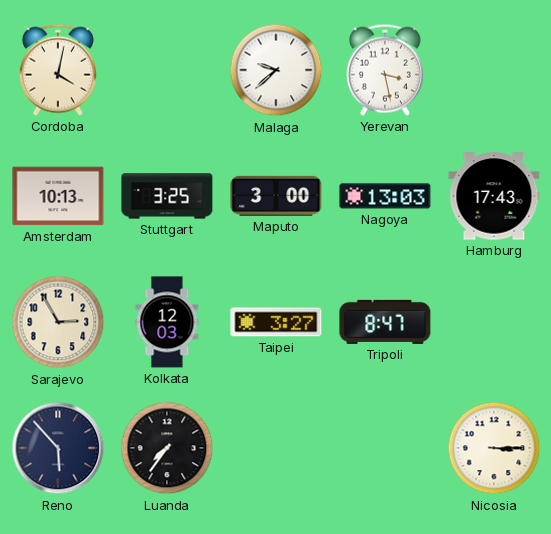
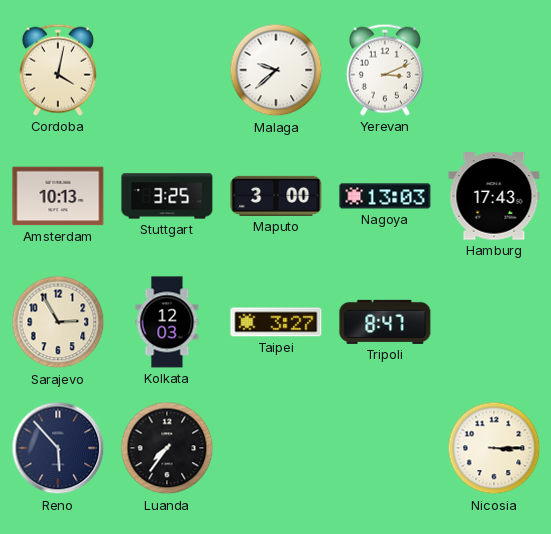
Yerevan: 3:28 -> 3:11 (385, 70)
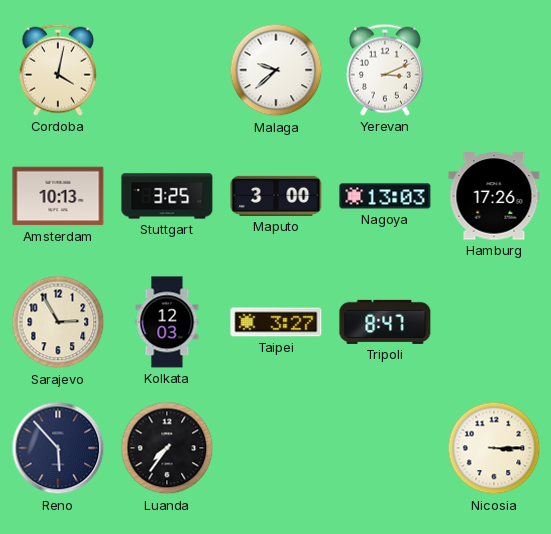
Hamburg: 17:43 -> 17:26 (494, 196)
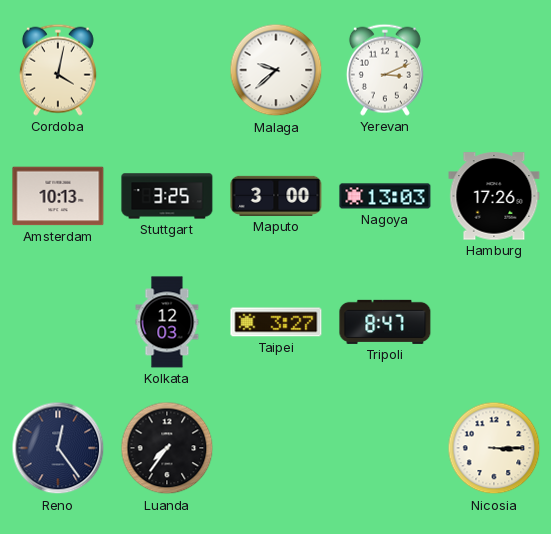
Sarajevo: 2:55 -> none (58, 322)
Reno: 5:53 -> 12:24 (58, 448)
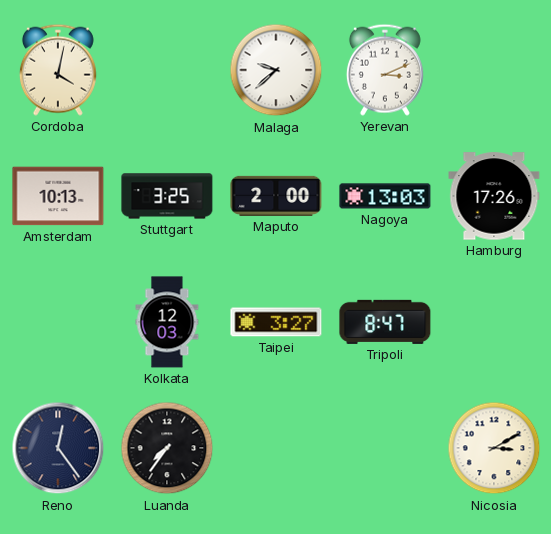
Maputo: 3:00 -> 2:00 (276, 196)
Nicosia: 3:15 -> 3:10 (494, 448)
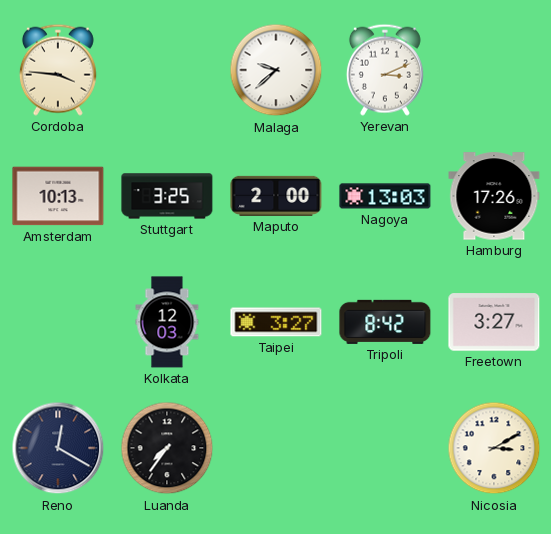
Cordoba: 4:02 -> 3:46 (58, 70)
Tripoli: 8:47 -> 8:42 (385, 322)
Freetown: none -> 3:27 (494, 322)
Reno: 12:24 -> 12:20 (58, 448)
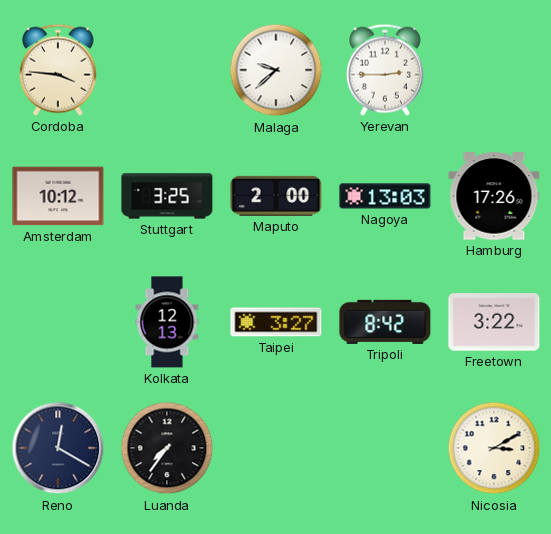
Yerevan: 3:11 -> 2:45 (385, 70)
Amsterdam: 10:13 -> 10:12 (58, 196)
Kolkata: 12:03 -> 12:13 (167, 322)
Freetown: 3:27 -> 3:22 (494, 322)
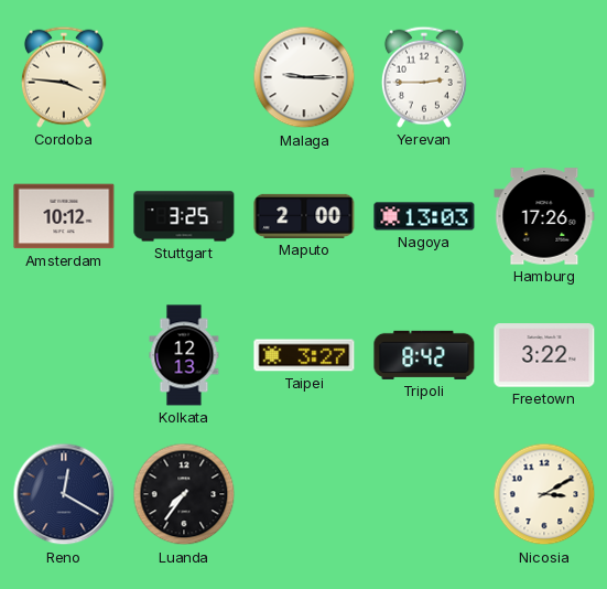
Malaga: 9:38 -> 9:15 (304, 77)
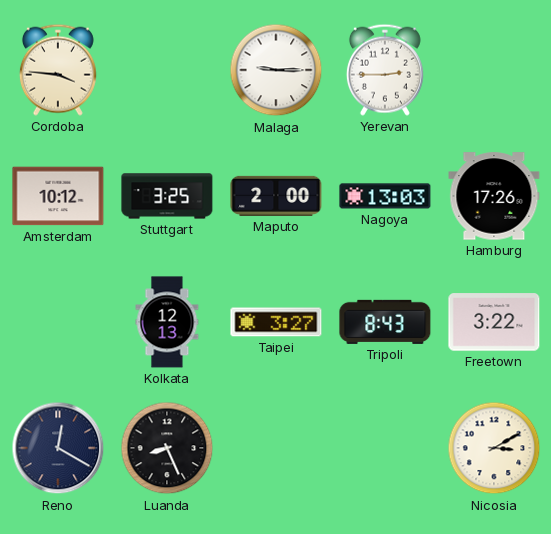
Tripoli: 8:42 -> 8:43 (385, 322)
Luanda: 7:36 -> 8:26 (167, 448)
